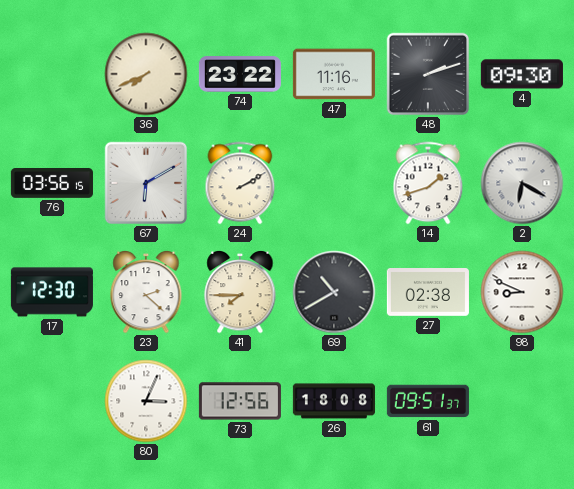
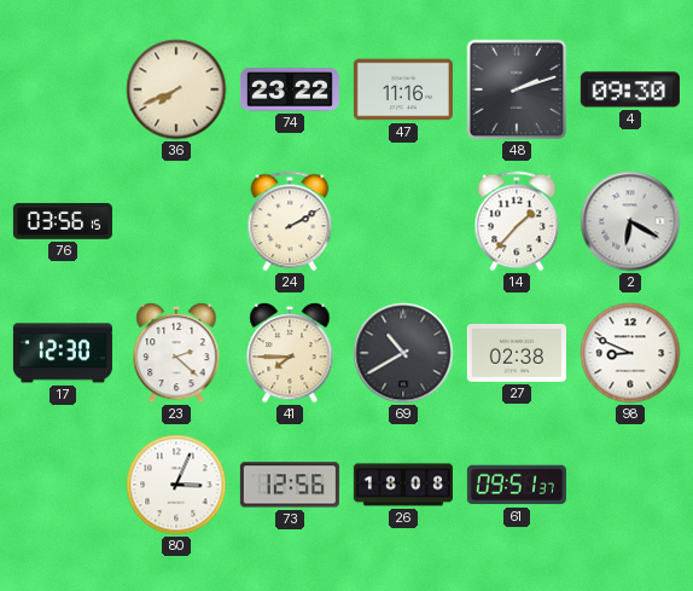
67: 6:10 -> none (146, 183)
14: 1:42 -> 1:37 (517, 221)
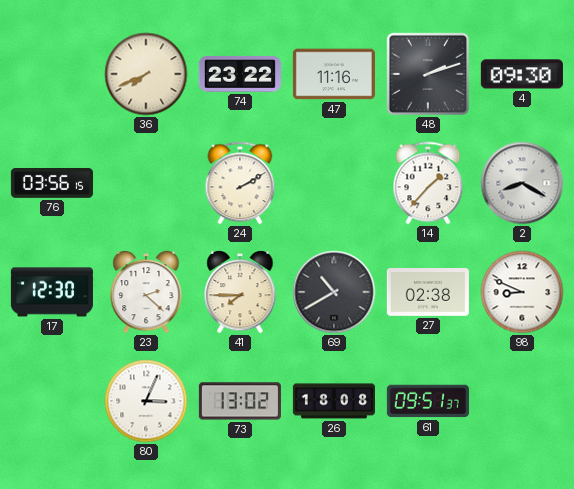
2: 6:20 -> 8:20 (522, 183)
73: 12:56 -> 13:02 (240, 401)
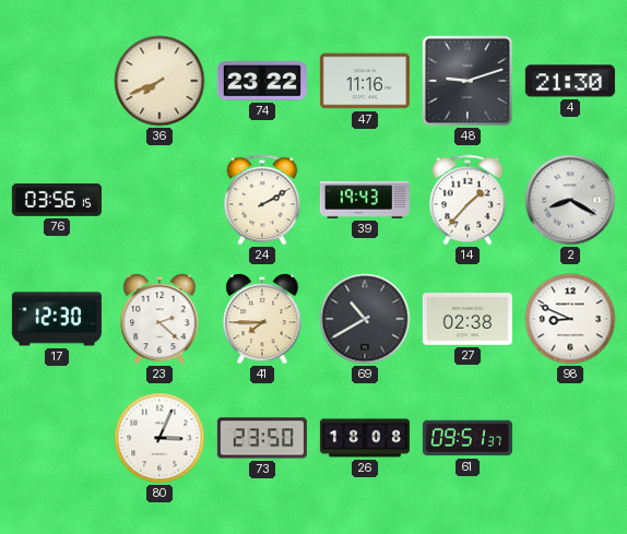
48: 2:12 -> 9:12 (468, 81)
4: 09:30 -> 21:30 (570, 81)
39: none -> 19:43 (365, 200)
73: 13:02 -> 23:50 (262, 438)
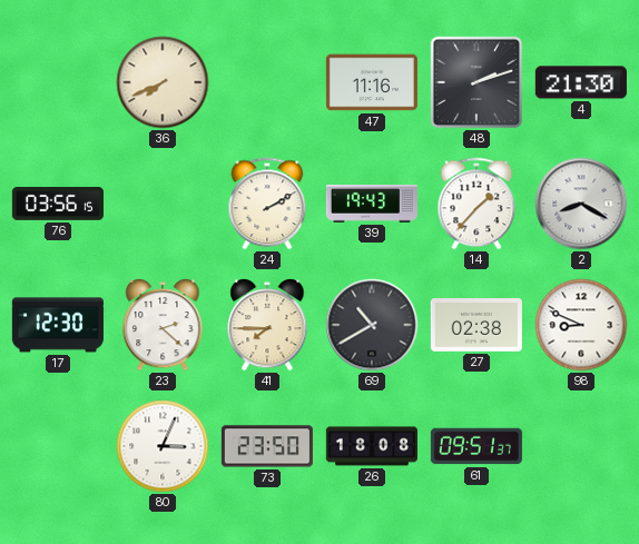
74: 23:22 -> none (262, 81)
48: 9:12 -> 2:12 (476, 82)
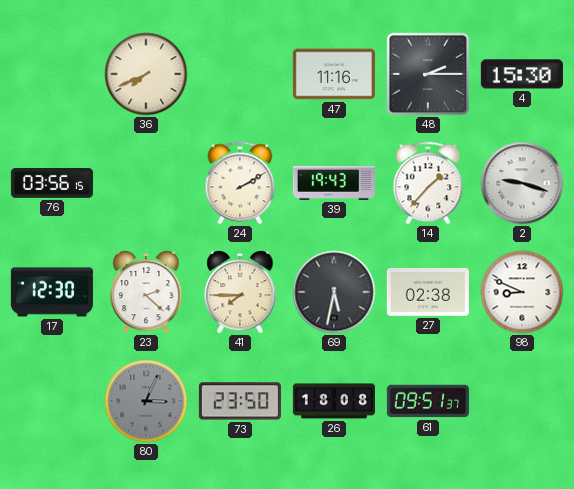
48: 2:12 -> 2:15 (428, 74)
4: 21:30 -> 15:30 (522, 74)
2: 8:20 -> 9:18 (522, 183)
69: 10:40 -> 5:32 (334, 292)
80 dial: white -> grey (146, 401)
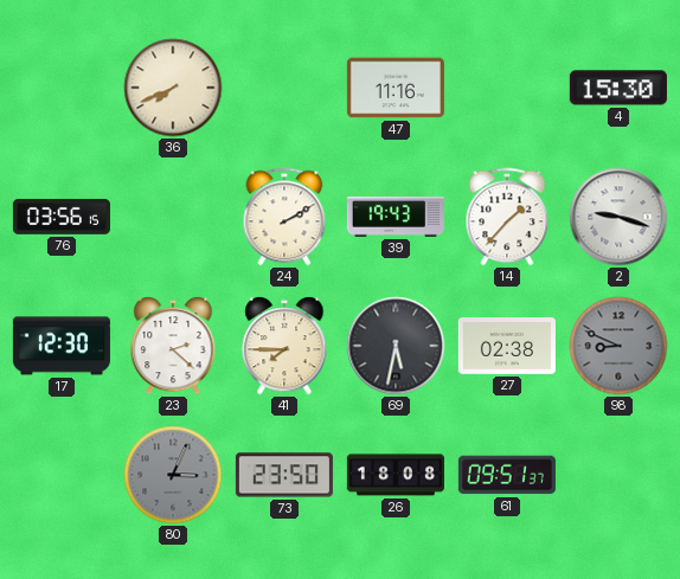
48: 2:15 -> none (428, 74)
98 dial: white -> grey (618, 346)
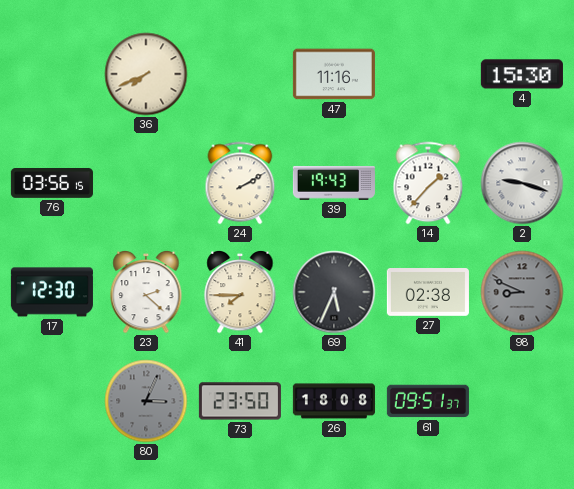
69: 5:32 -> 5:34 (334, 292)
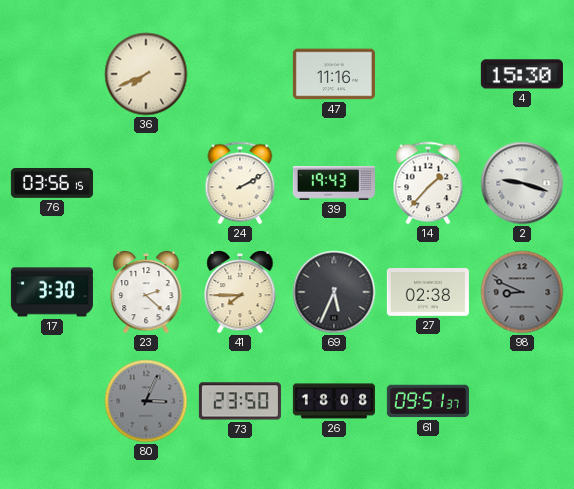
17: 12:30 -> 3:30 (52, 292)
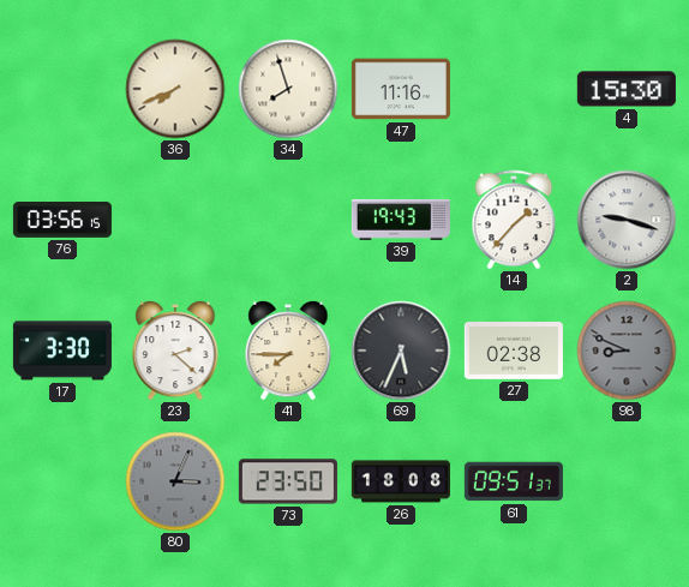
34: none -> 7:57 (288, 89)
24: 2:10 -> none (240, 183)
